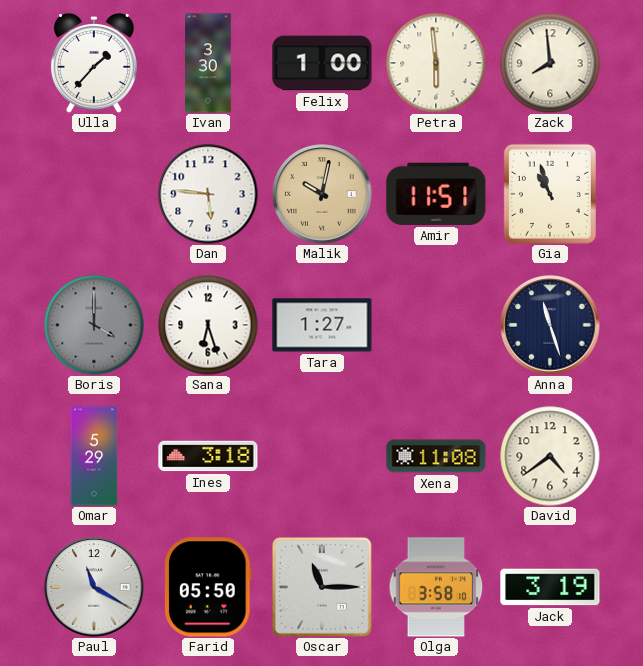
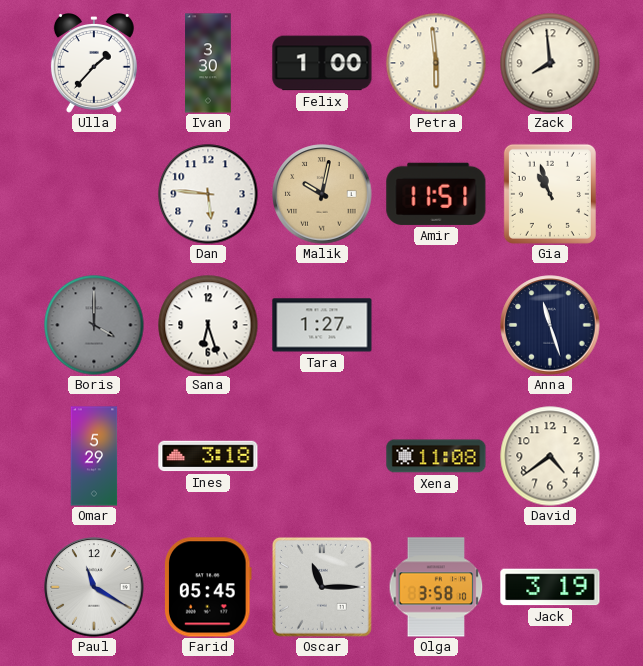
Farid: 05:50 -> 05:45 (209, 587)
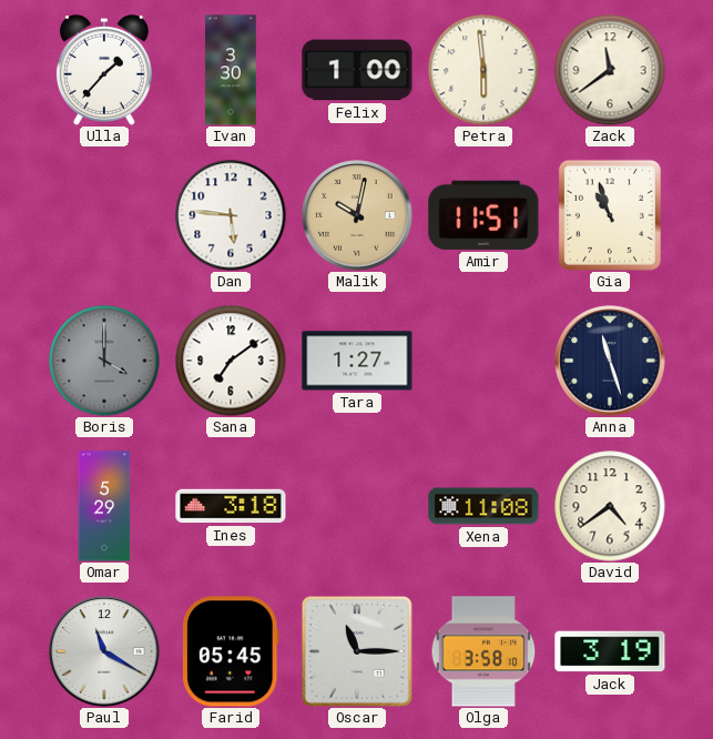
Zack: 7:59 -> 11:39 (610, 70)
Sana: 6:27 -> 7:09 (231, 361)
